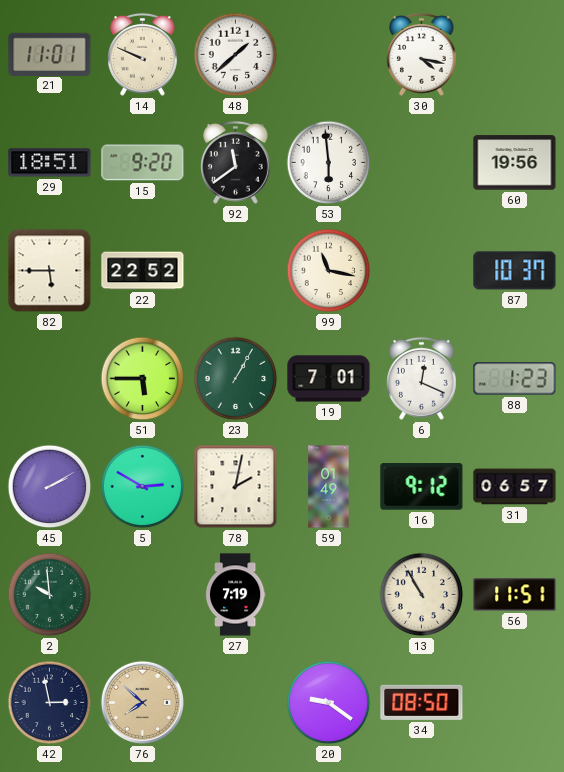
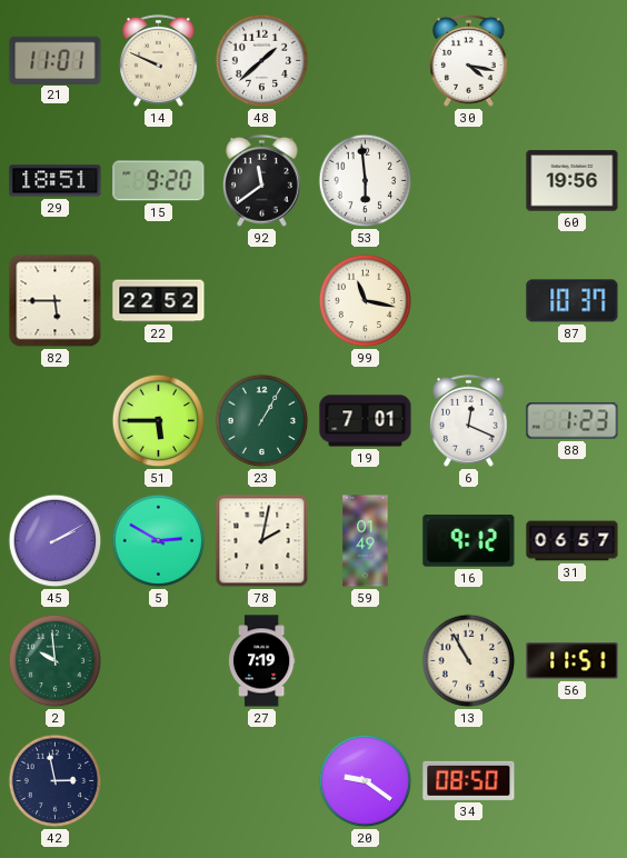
76: 7:52 -> none (142, 702)
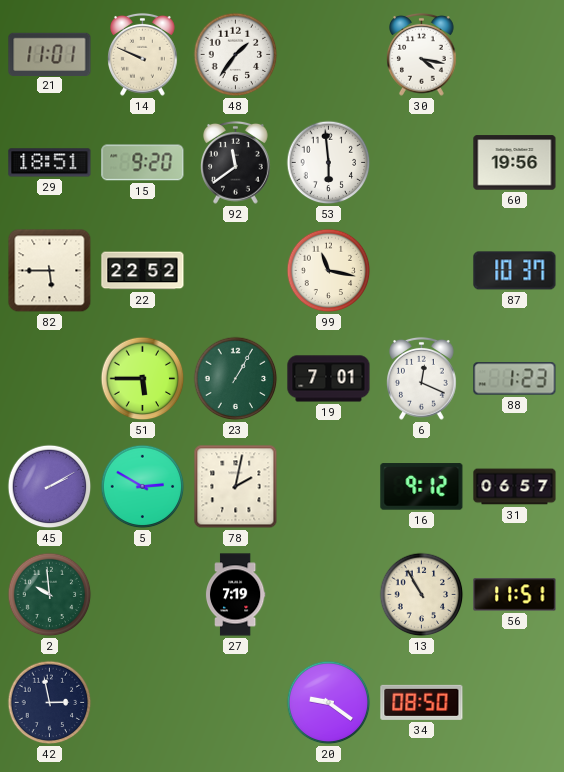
48: 1:38 -> 1:36 (236, 55)
59: 01:49 -> none (366, 541)
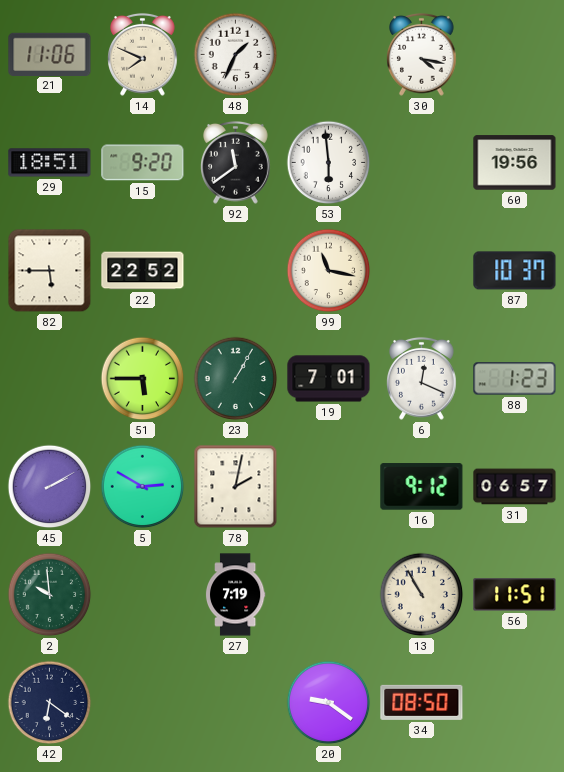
21: 11:01 -> 11:06 (50, 54)
14: 9:49 -> 7:49 (143, 54)
48: 1:36 -> 1:34 (236, 55)
42: 2:58 -> 6:21 (50, 703)
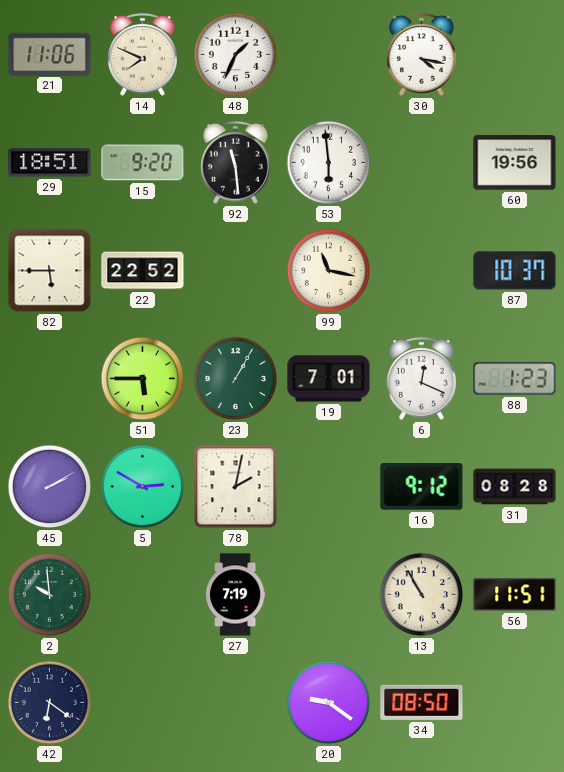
92: 11:39 -> 11:29 (236, 162)
31: 06:57 -> 08:28 (515, 487)
